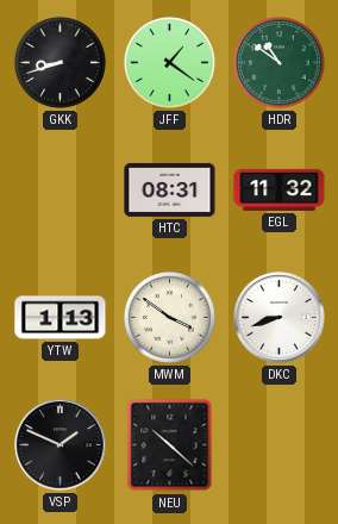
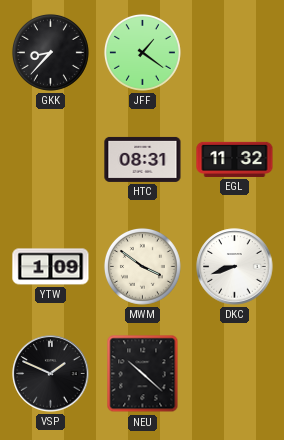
GKK: 8:42 -> 8:37 (50, 52)
HDR: 10:51 -> none (278, 62)
YTW: 1:13 -> 1:09 (51, 267)
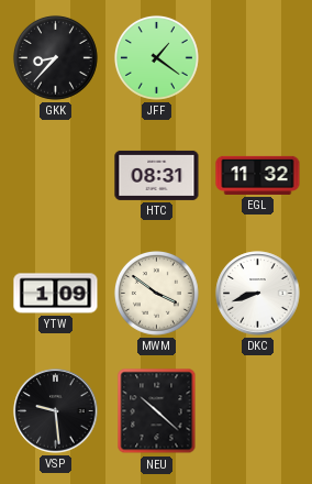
VSP: 1:49 -> 9:29 (56, 411)
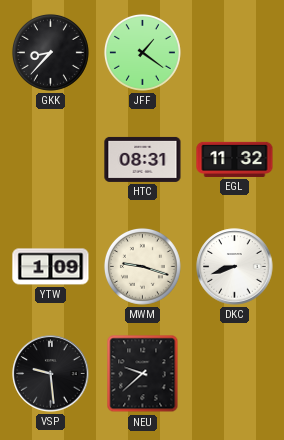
MWM: 3:51 -> 9:18 (142, 266)
NEU: 10:22 -> 9:38 (143, 374)
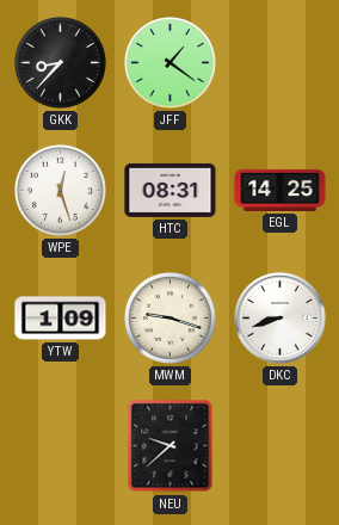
WPE: none -> 12:27 (60, 190)
EGL: 11:32 -> 14:25 (281, 190)
VSP: 9:29 -> none (51, 374)
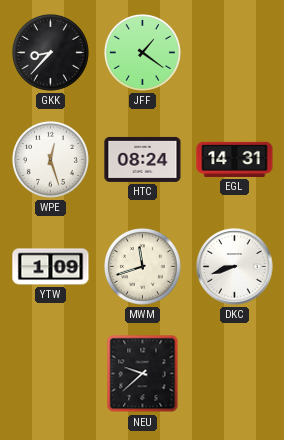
HTC: 08:31 -> 08:24 (143, 159)
EGL: 14:25 -> 14:31 (235, 159)
MWM: 9:18 -> 11:42 (142, 266)
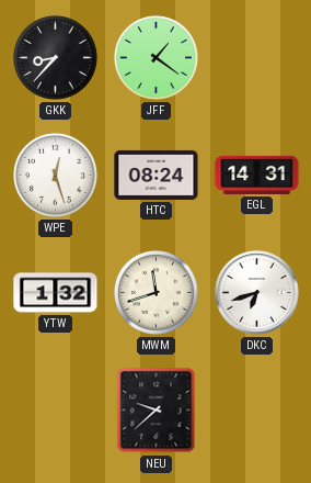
YTW: 1:09 -> 1:32 (56, 293)
DKC: 8:42 -> 6:42 (257, 293)
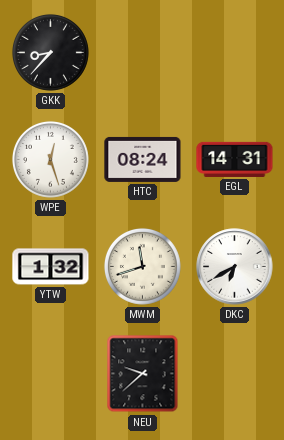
JFF: 1:21 -> none (155, 57)
DKC: 6:42 -> 6:40 (235, 267)
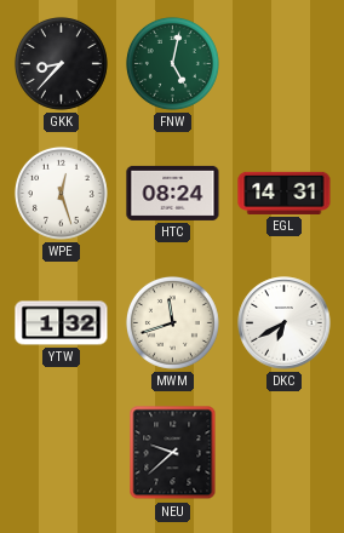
FNW: none -> 5:02 (172, 63)
